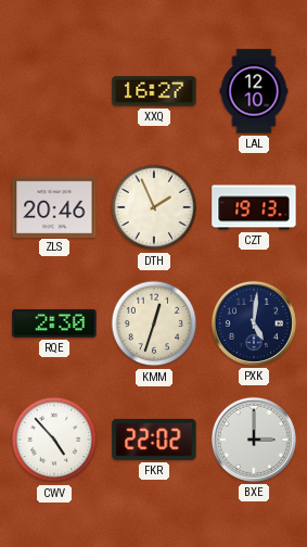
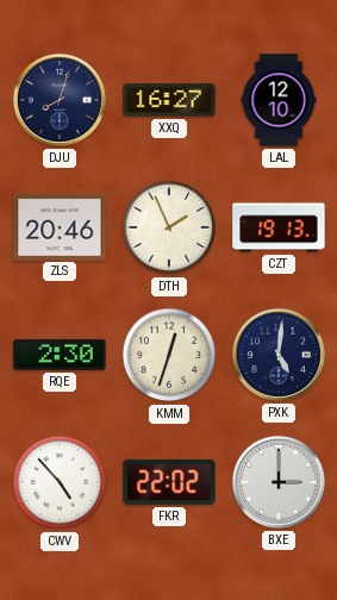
DJU: none -> 8:03 (60, 100)
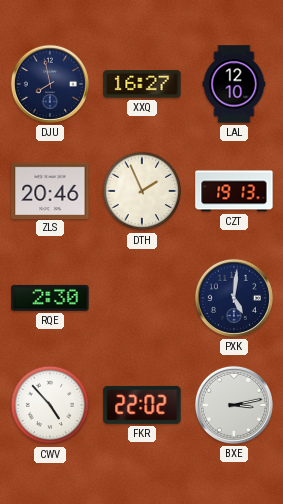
DJU: 8:03 -> 7:58 (50, 84)
KMM: 12:33 -> none (169, 355)
BXE: 3:00 -> 3:13 (234, 405)
